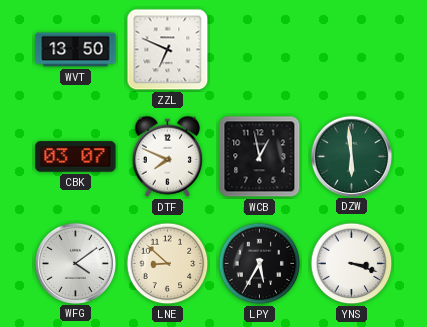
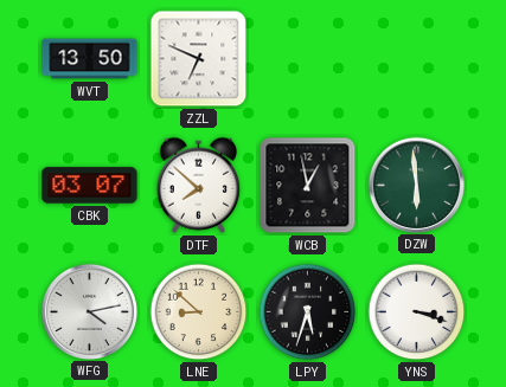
DTF: 7:49 -> 7:52 (198, 185)
WFG: 4:09 -> 4:13 (89, 311)
LPY: 5:35 -> 5:33 (308, 312)
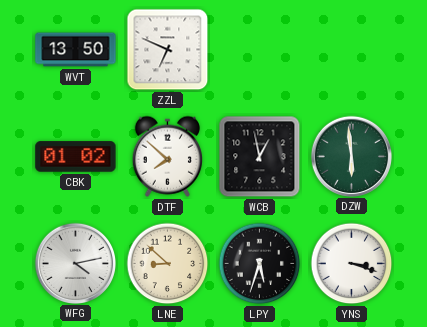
CBK: 03:07 -> 01:02 (76, 157)
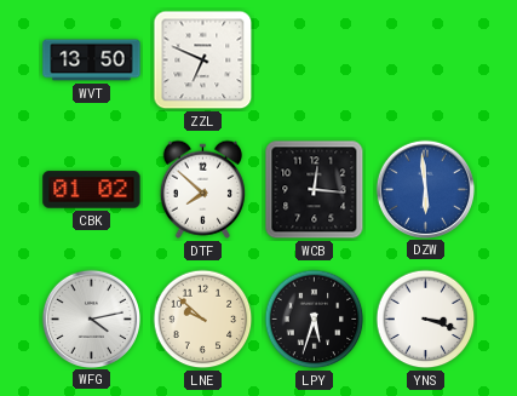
WCB: 12:58 -> 12:16 (315, 190)
DZW dial: green -> blue (425, 189)
LNE: 8:52 -> 9:52 (203, 320)
